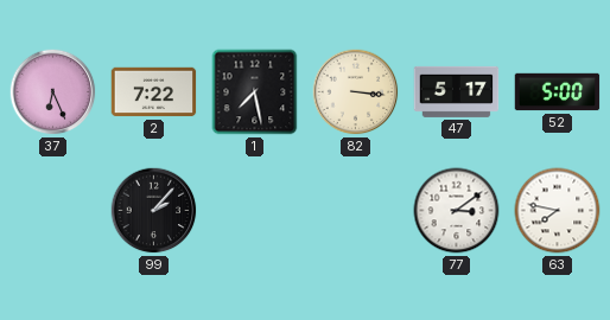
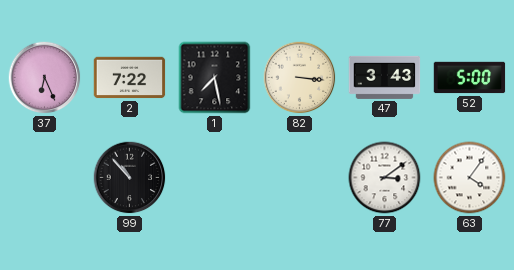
47: 5:17 -> 3:43 (385, 77)
99: 2:07 -> 10:53 (130, 178)
63: 7:47 -> 4:06 (470, 178)
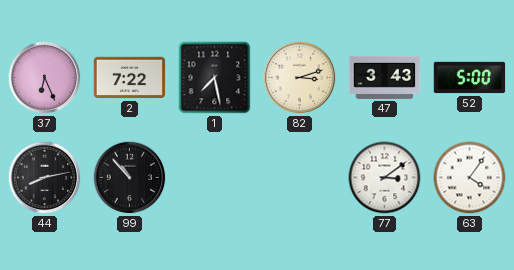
82: 3:16 -> 3:12 (300, 78)
44: none -> 8:13 (45, 178)
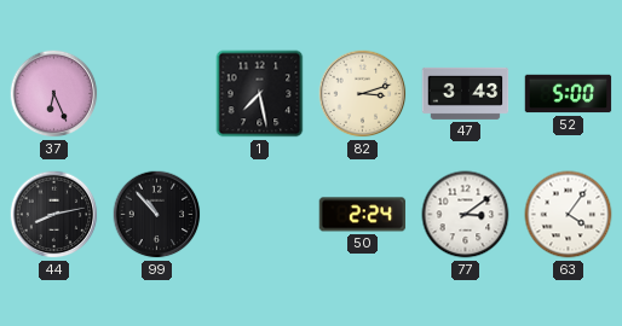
2: 7:22 -> none (130, 78)
50: none -> 2:24 (363, 215)
